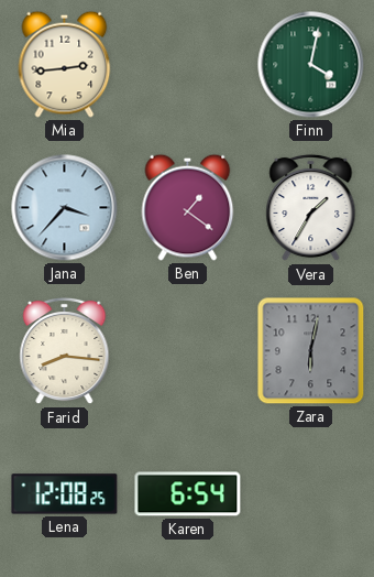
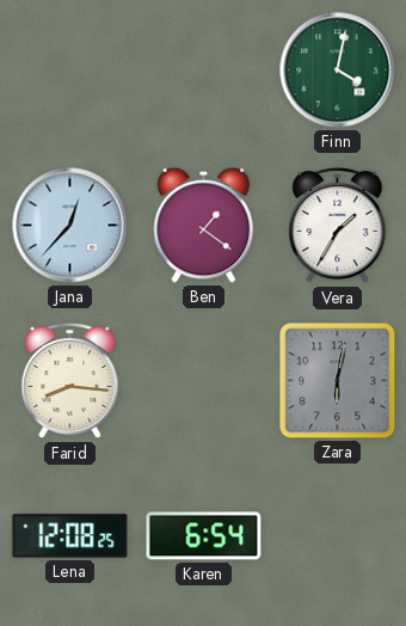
Mia: 2:44 -> none (65, 64)
Jana: 3:37 -> 12:37 (70, 226)
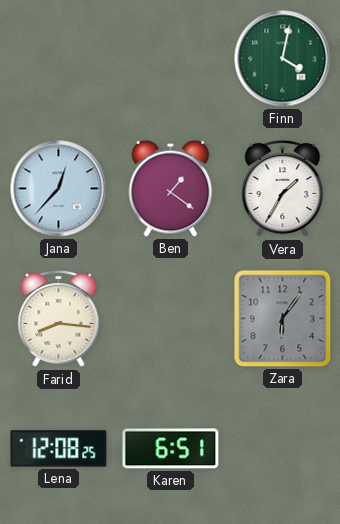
Zara: 6:02 -> 6:06 (283, 319)
Karen: 6:54 -> 6:51 (171, 449)
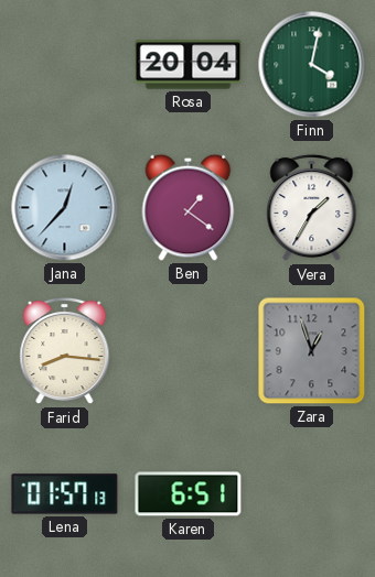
Rosa: none -> 20:04 (189, 65)
Zara: 6:06 -> 12:57 (312, 351)
Lena: 12:08 -> 01:57 (65, 494)
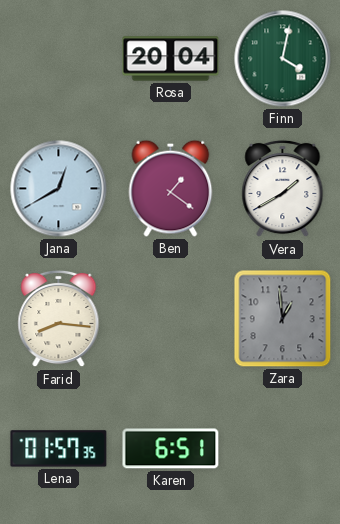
Jana: 12:37 -> 12:40 (59, 189)
Vera: 1:35 -> 1:40 (283, 189)
Zara: 12:57 -> 12:59 (283, 319)
Lena: 01:57:13 -> 01:57:35 (59, 449)
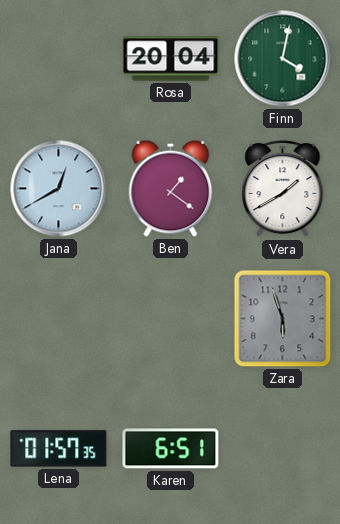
Farid: 8:16 -> none (59, 319)
Zara: 12:59 -> 5:57 (283, 319)
